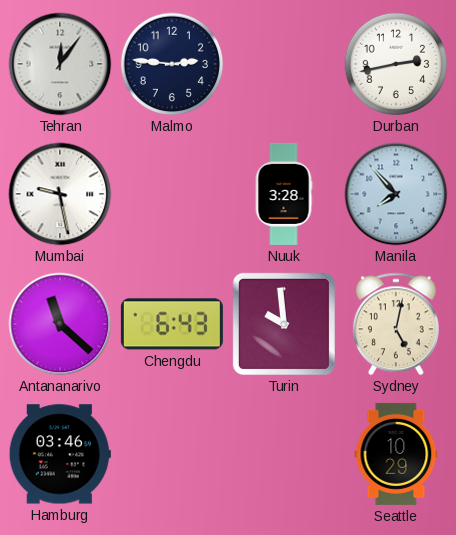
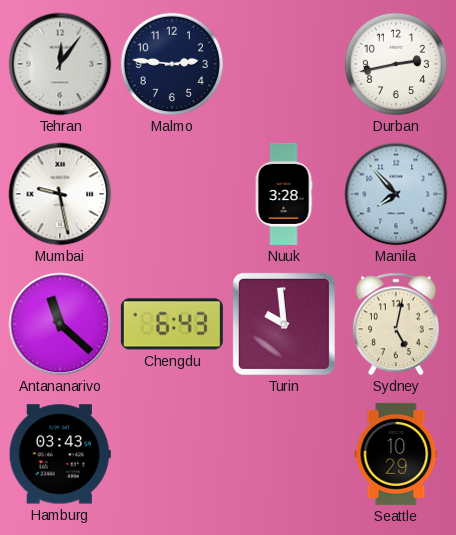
Hamburg: 03:46 -> 03:43 (60, 454)
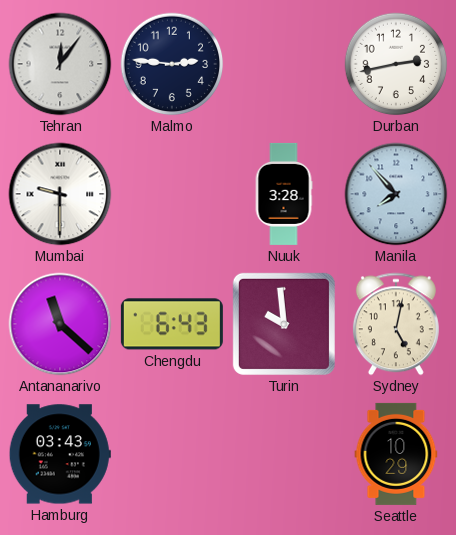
Mumbai: 9:28 -> 9:30 (60, 194)
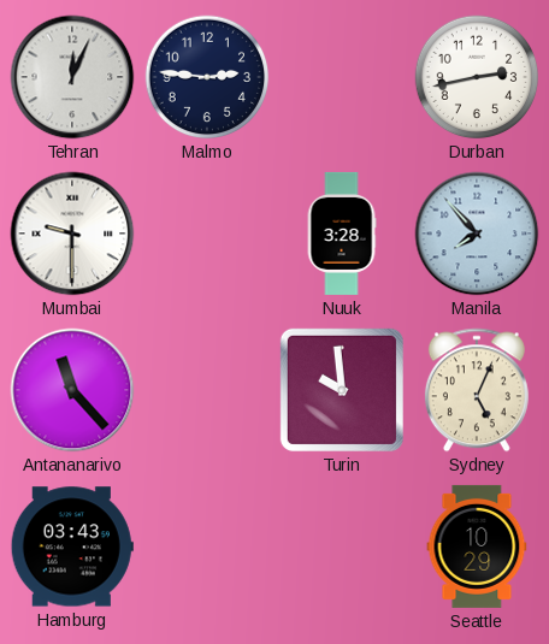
Tehran: 12:06 -> 12:04 (72, 77)
Antananarivo: 11:22 -> 11:23 (72, 390)
Chengdu: 6:43 -> none (172, 324)
Sydney: 5:02 -> 5:04 (477, 390)
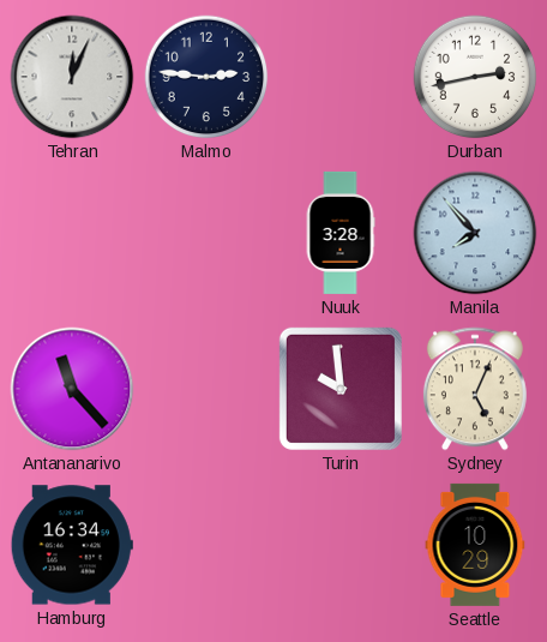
Mumbai: 9:30 -> none (72, 234)
Hamburg: 03:43 -> 16:34 (72, 545)
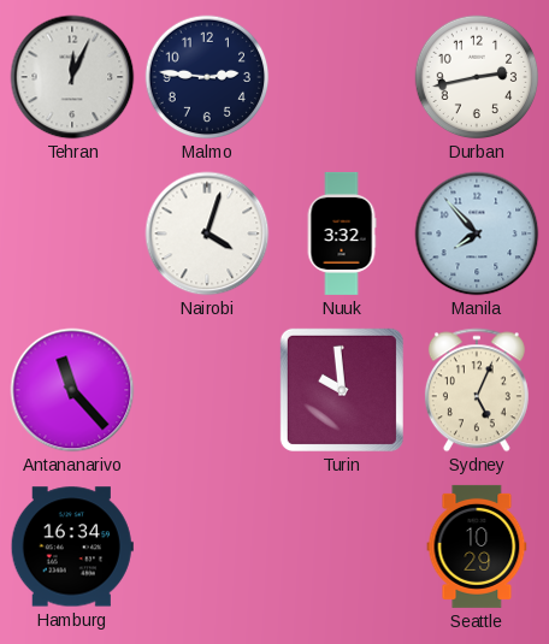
Nairobi: none -> 4:03 (207, 234)
Nuuk: 3:28 -> 3:32 (342, 234)
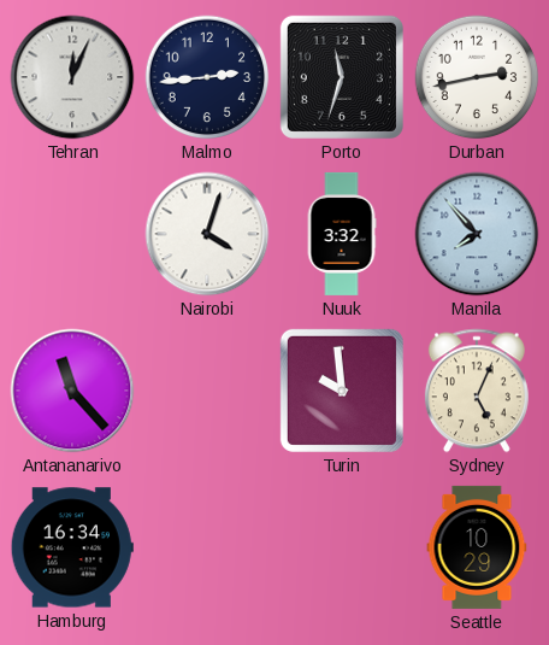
Malmo: 2:46 -> 2:44 (207, 77)
Porto: none -> 11:33 (342, 77)
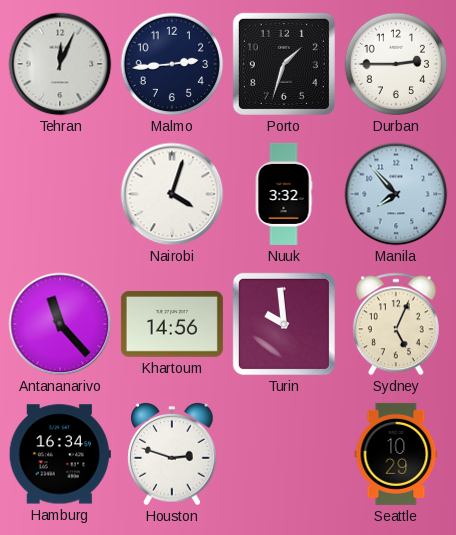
Porto: 11:33 -> 1:33 (284, 64)
Durban: 2:43 -> 2:45 (396, 64)
Khartoum: none -> 14:56 (172, 324)
Houston: none -> 2:48 (172, 455)
